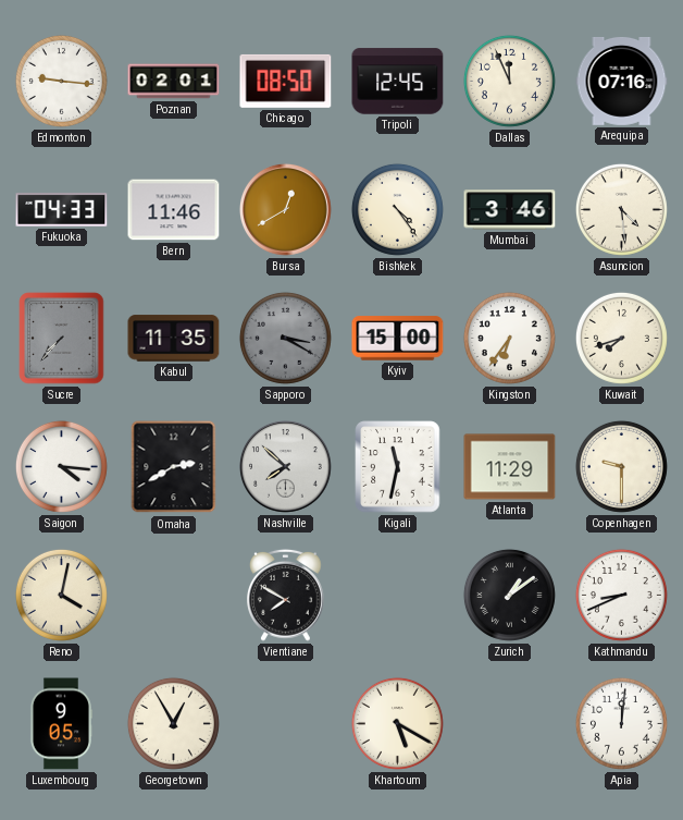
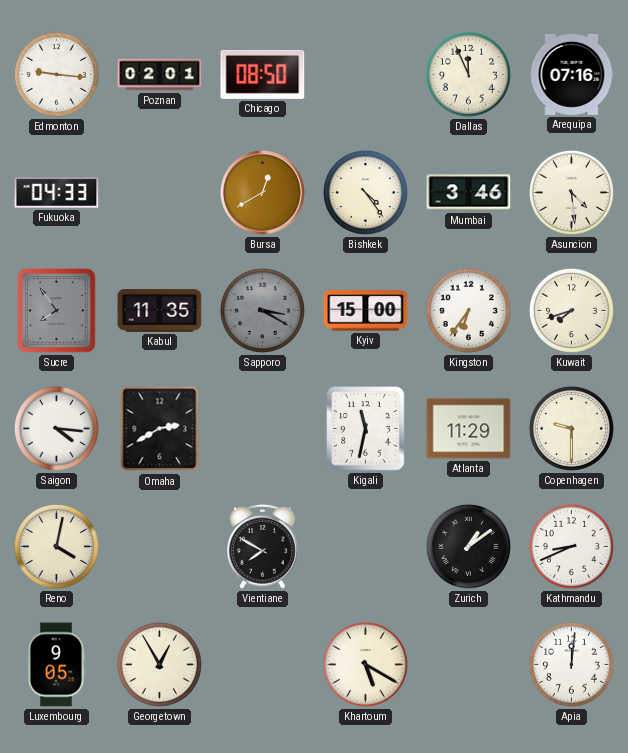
Tripoli: 12:45 -> none (398, 82)
Bern: 11:46 -> none (174, 210)
Sucre: 7:37 -> 7:54 (57, 311)
Nashville: 7:52 -> none (285, 466)
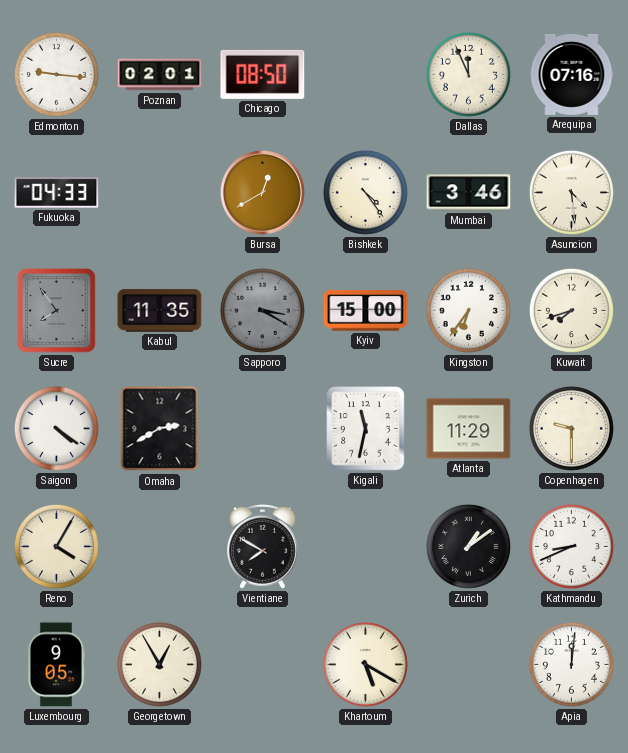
Saigon: 4:16 -> 4:21 (56, 428)
Reno: 4:02 -> 4:05 (56, 546)
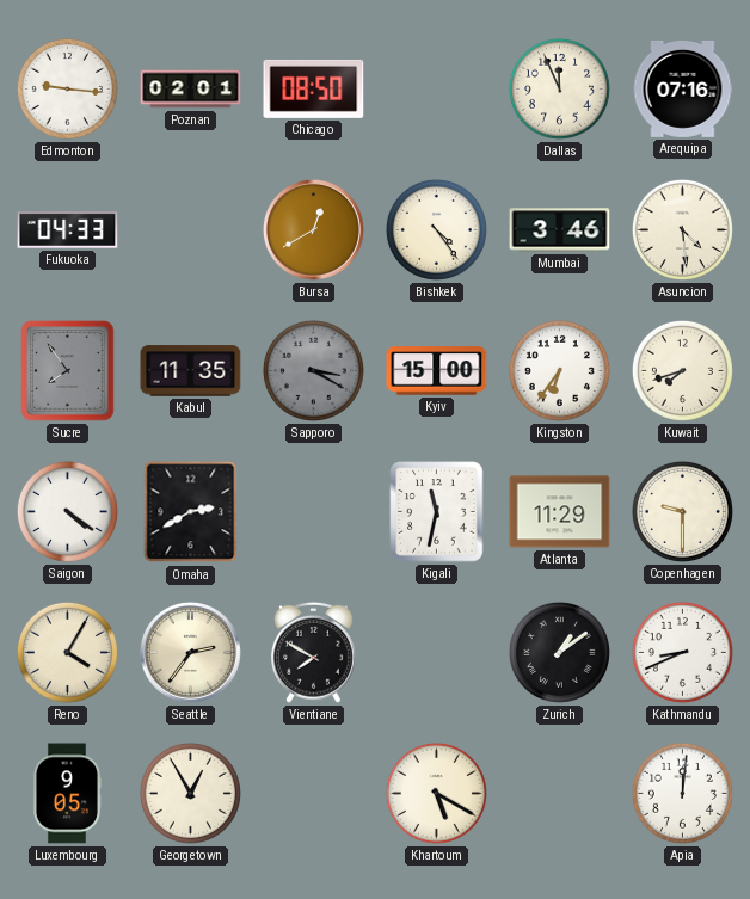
Seattle: none -> 2:36 (190, 652)
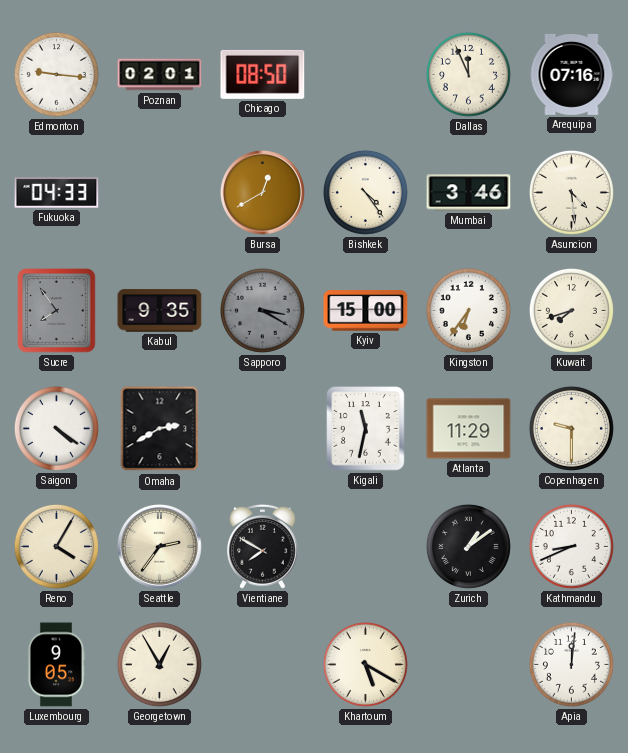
Kabul: 11:35 -> 9:35 (160, 311)
